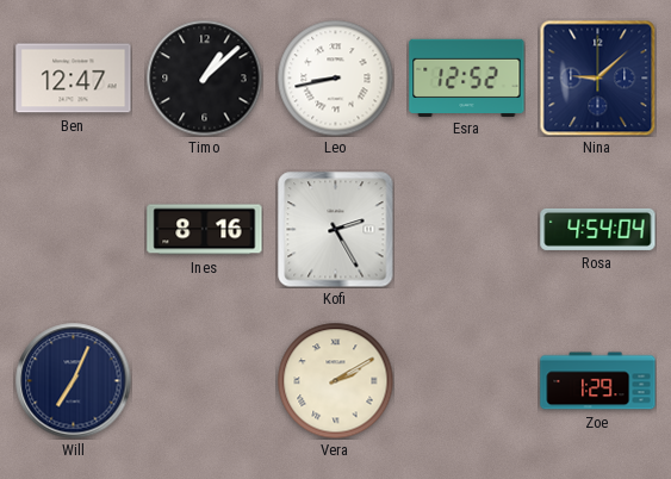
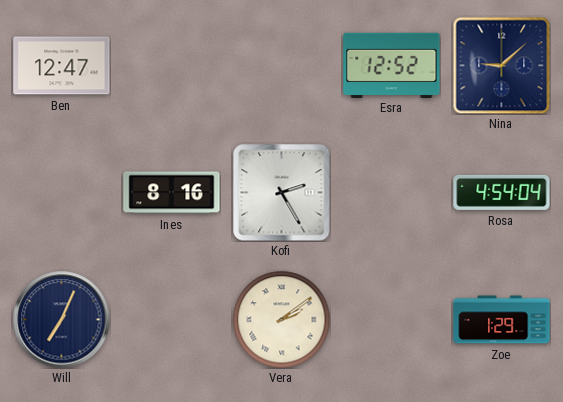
Timo: 1:08 -> none (204, 77)
Leo: 8:43 -> none (335, 77)
Vera: 2:10 -> 2:09 (281, 319)
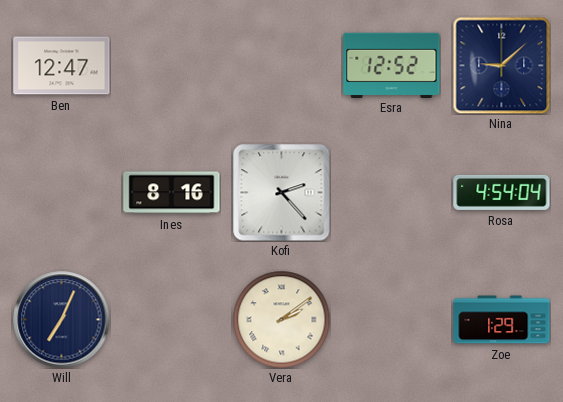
Kofi: 2:25 -> 2:23 (282, 193)
